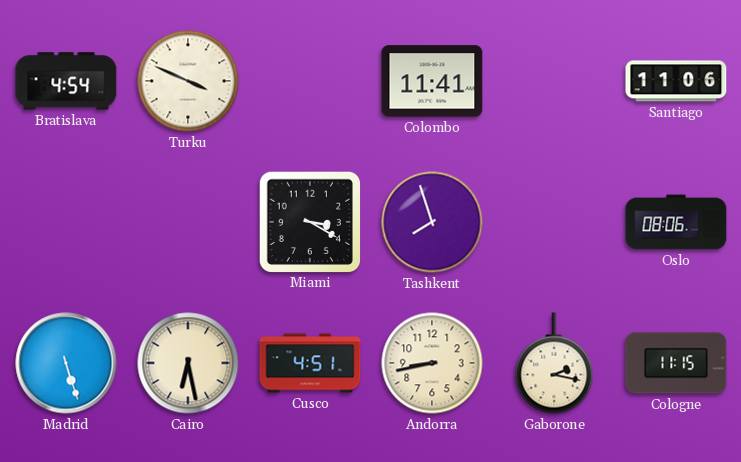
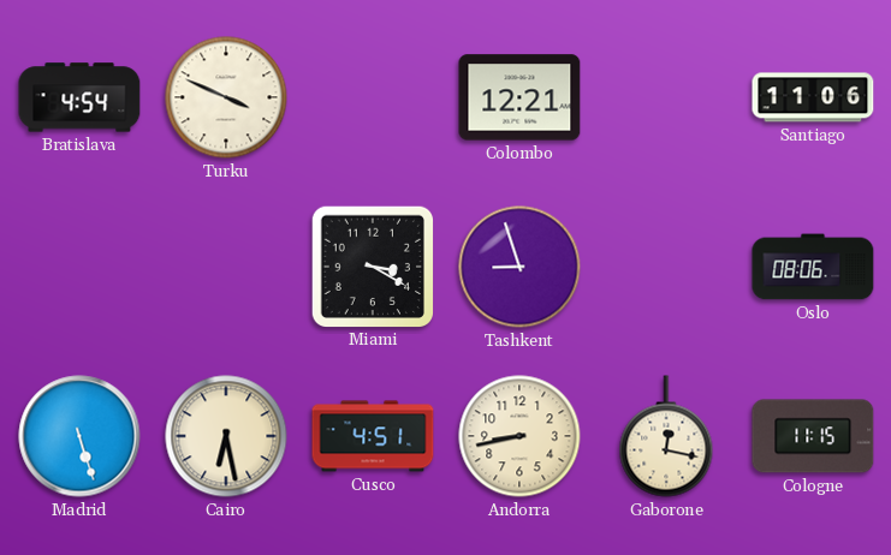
Colombo: 11:41 -> 12:21 (519, 97)
Tashkent: 7:57 -> 8:57 (519, 267)
Gaborone: 2:17 -> 12:17 (666, 436)
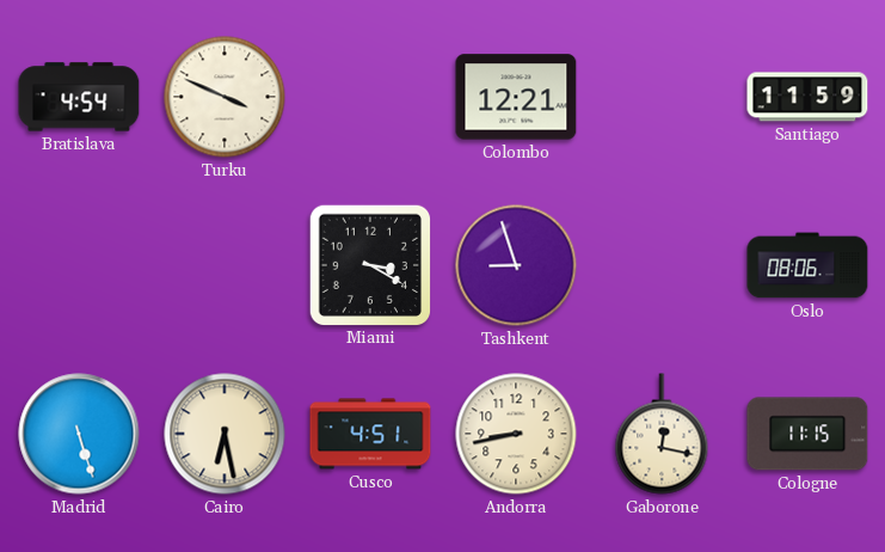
Santiago: 11:06 -> 11:59 (807, 97)
